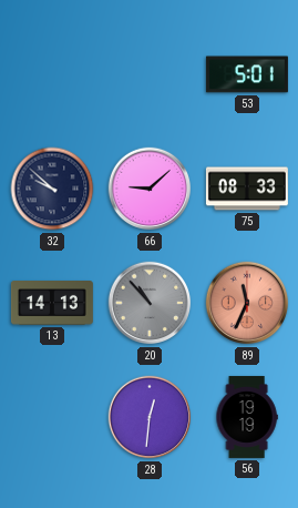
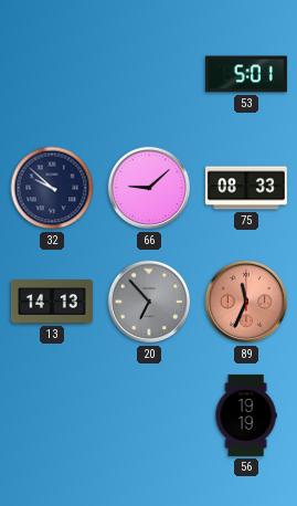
20: 10:53 -> 6:53 (149, 302)
28: 12:31 -> none (150, 417)
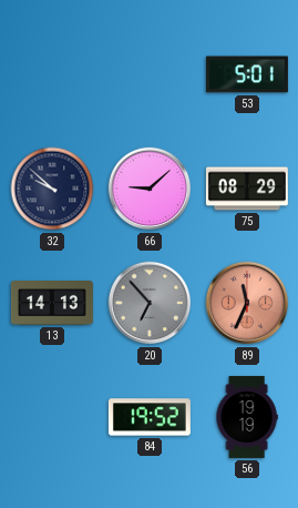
75: 08:33 -> 08:29 (247, 189)
84: none -> 19:52 (150, 417)
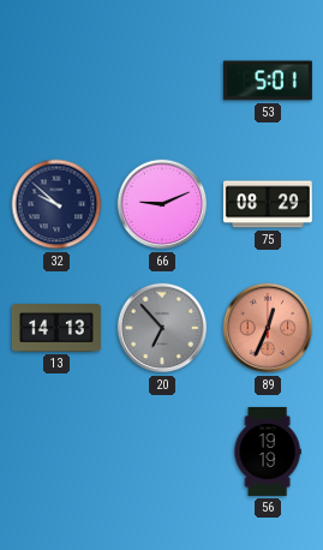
66: 9:08 -> 9:11 (162, 204)
89: 11:34 -> 12:34 (268, 328)
84: 19:52 -> none (150, 417)
